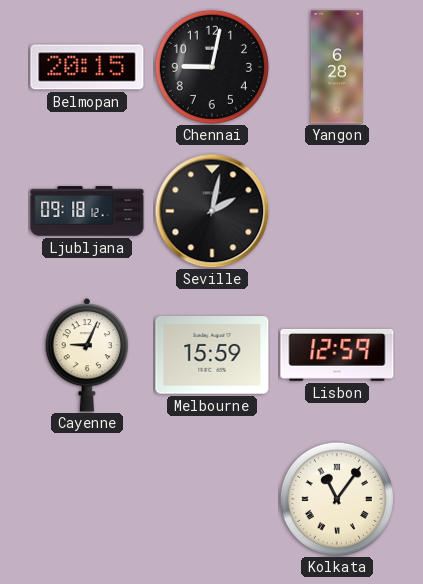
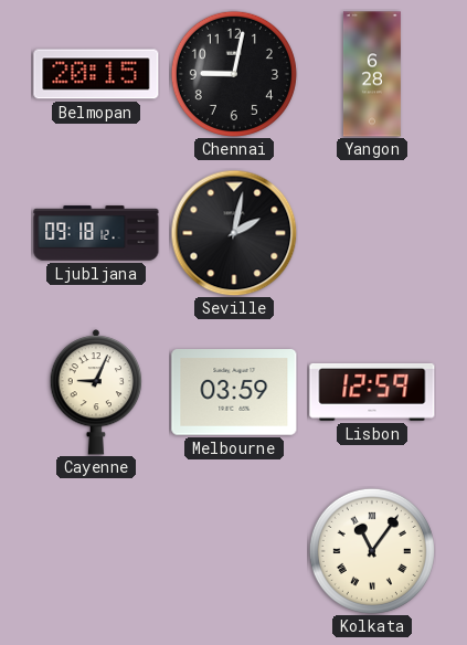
Melbourne: 15:59 -> 03:59 (234, 392)
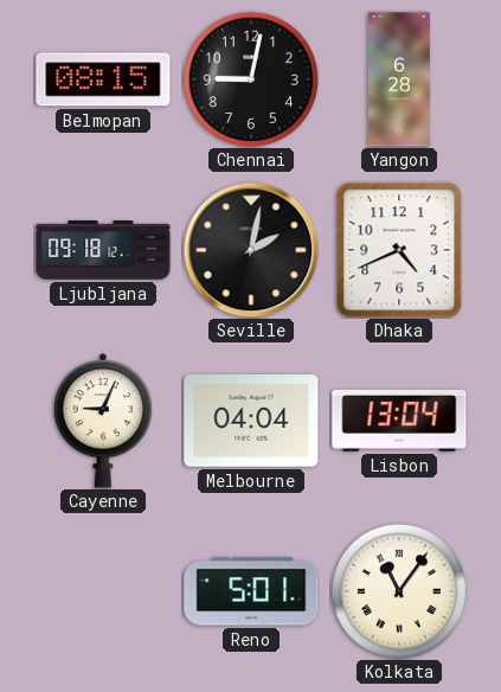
Belmopan: 20:15 -> 08:15 (103, 79)
Dhaka: none -> 4:41 (399, 250)
Melbourne: 03:59 -> 04:04 (251, 421)
Lisbon: 12:59 -> 13:04 (399, 421)
Reno: none -> 5:01 (251, 591)
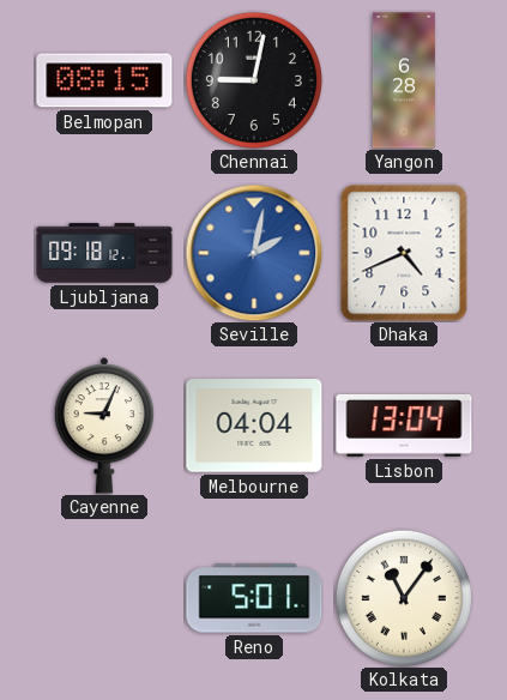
Seville dial: black -> blue (254, 253)
